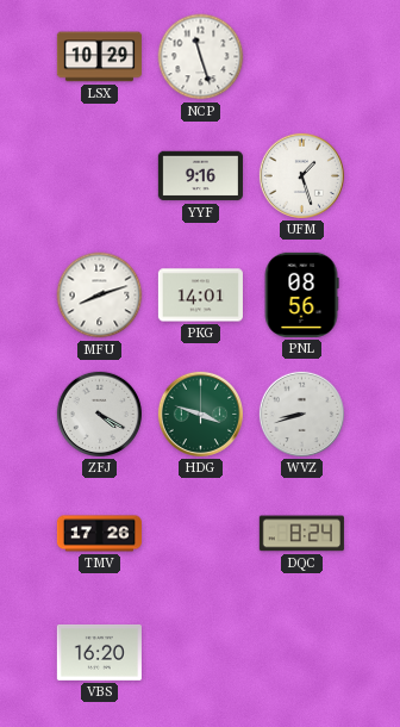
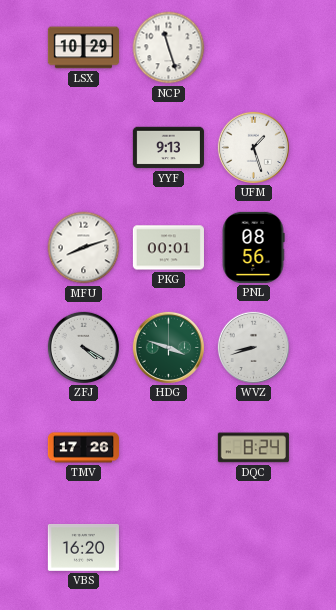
YYF: 9:16 -> 9:13 (168, 148)
PKG: 14:01 -> 00:01 (168, 248)
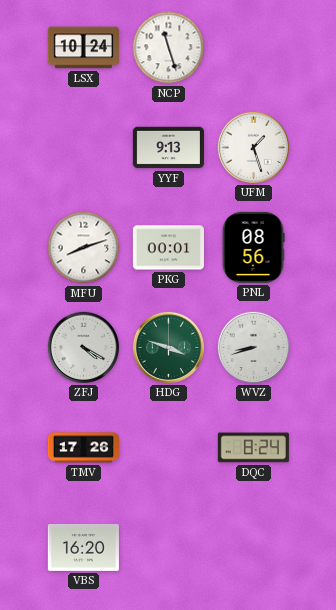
LSX: 10:29 -> 10:24 (83, 48)
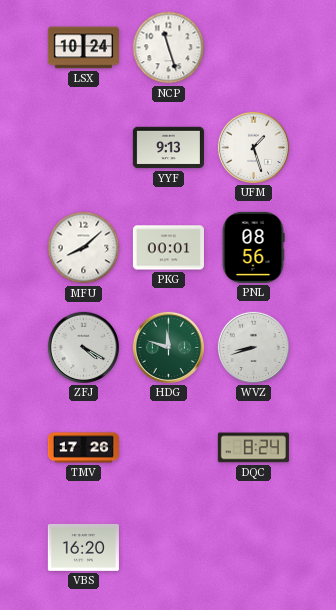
MFU: 8:12 -> 8:08 (84, 248)
HDG: 3:48 -> 11:48 (168, 347)
